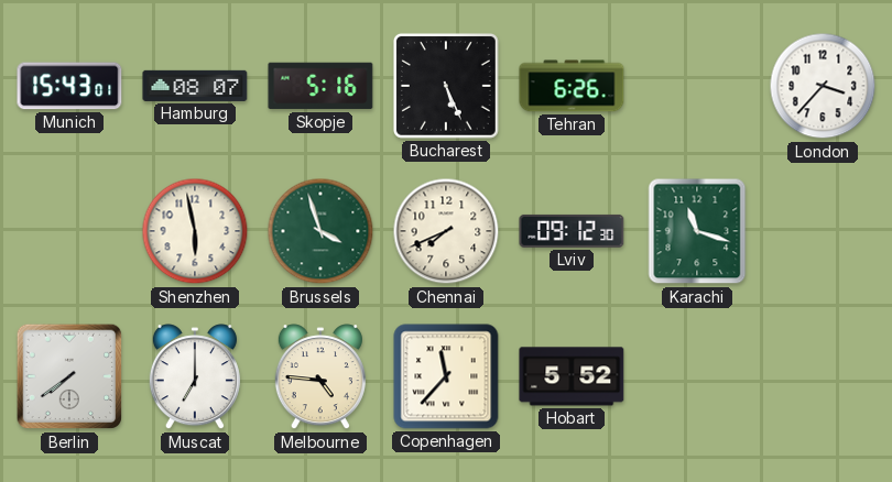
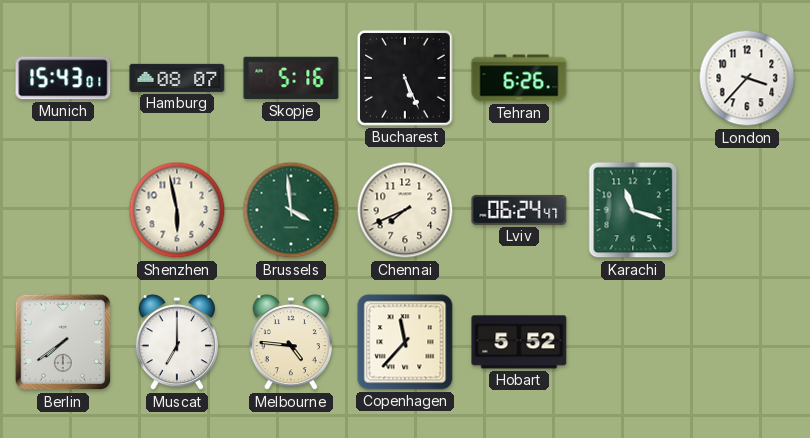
Brussels: 3:57 -> 3:59 (291, 210)
Lviv: 09:12 -> 06:24 (519, 210)
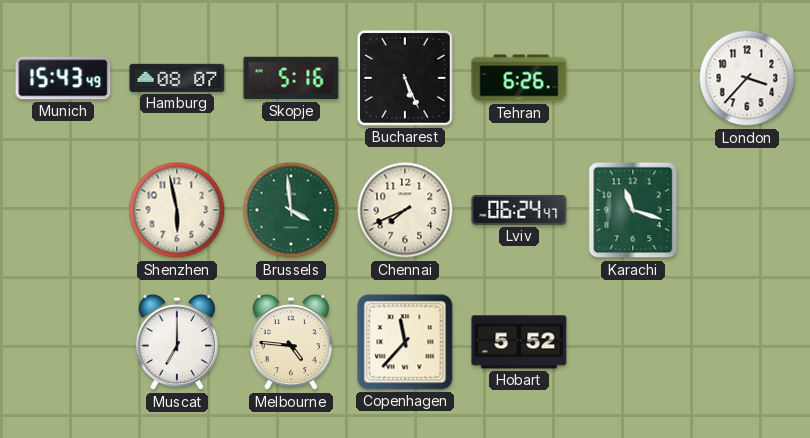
Munich: 15:43:01 -> 15:43:49 (63, 78)
Berlin: 7:39 -> none (63, 342)
